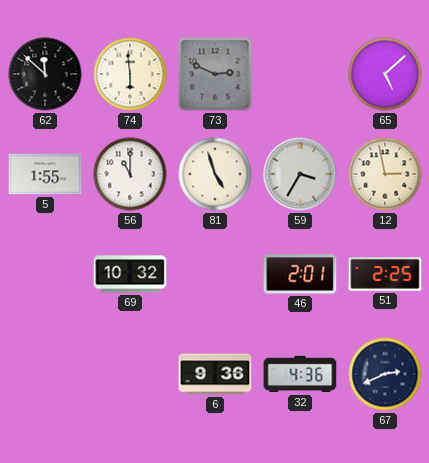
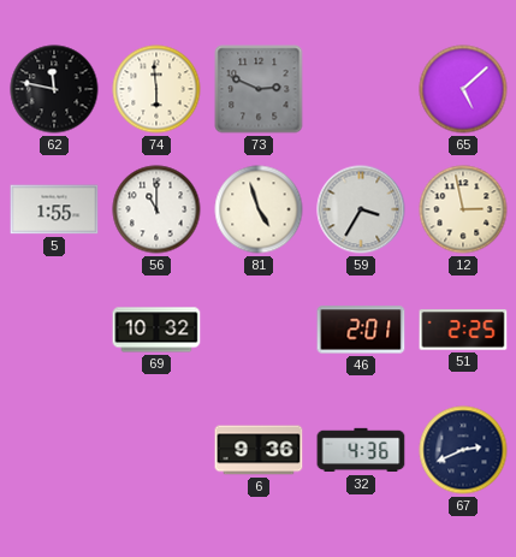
62: 11:52 -> 11:47 (54, 89)
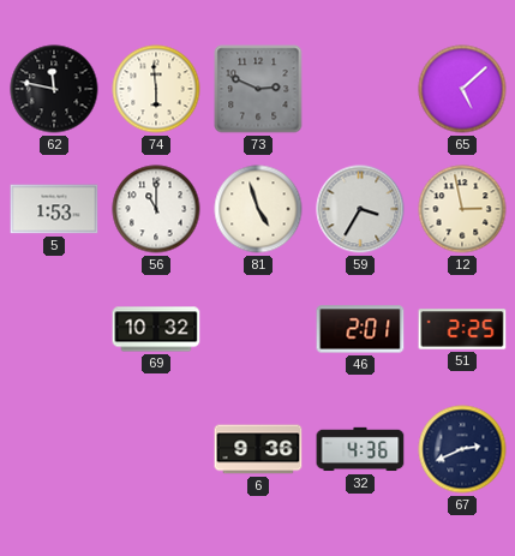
5: 1:55 -> 1:53 (54, 209)
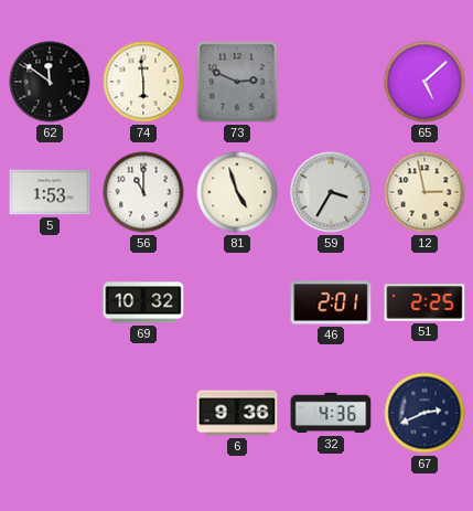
62: 11:47 -> 11:51 (50, 82)
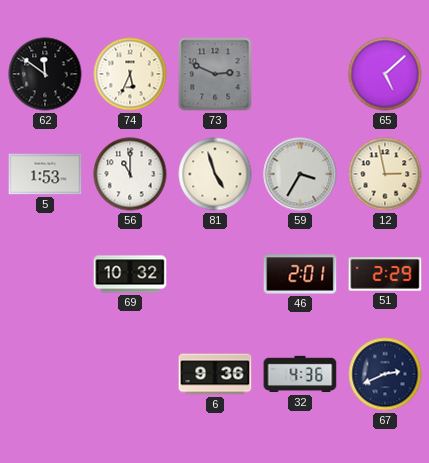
74: 5:59 -> 5:34 (130, 74)
51: 2:25 -> 2:29 (385, 274)
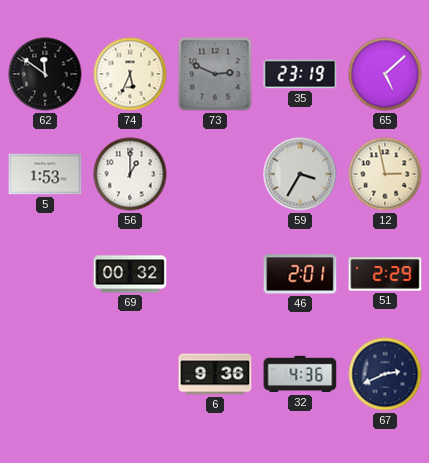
35: none -> 23:19 (300, 74)
56: 11:00 -> 1:00 (130, 174)
81: 4:57 -> none (215, 174)
69: 10:32 -> 00:32 (130, 274)
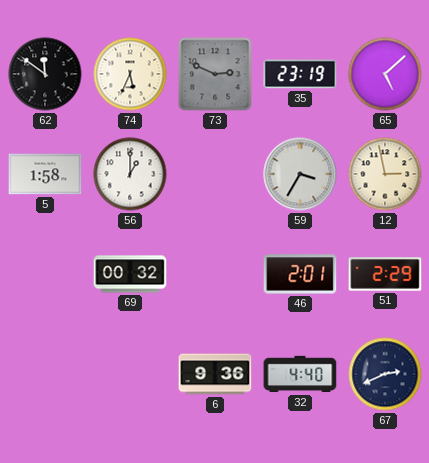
5: 1:53 -> 1:58 (45, 174)
32: 4:36 -> 4:40 (300, 374)
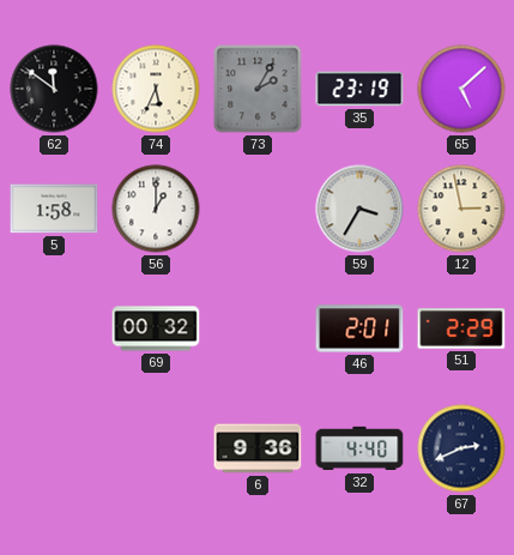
73: 2:49 -> 2:05 (258, 89)
